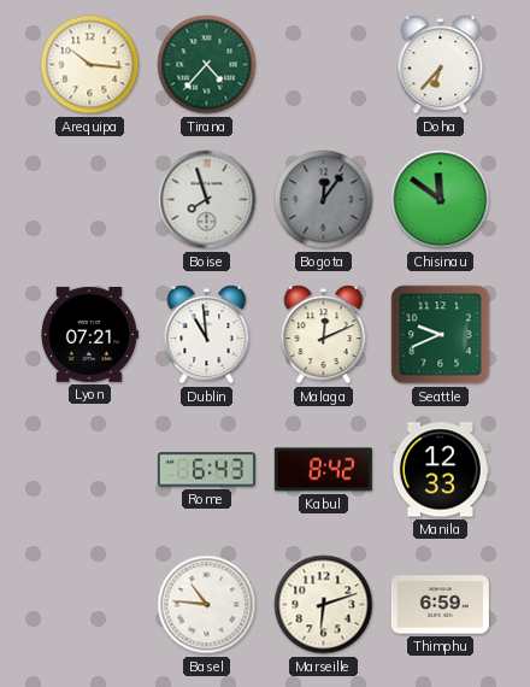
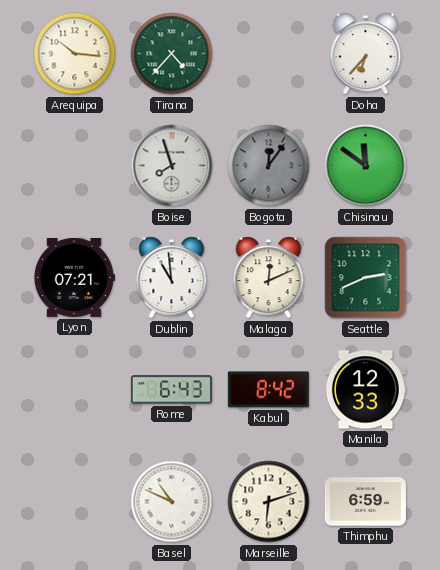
Seattle: 9:41 -> 2:41 (366, 278)
Basel: 10:46 -> 10:49 (172, 502)
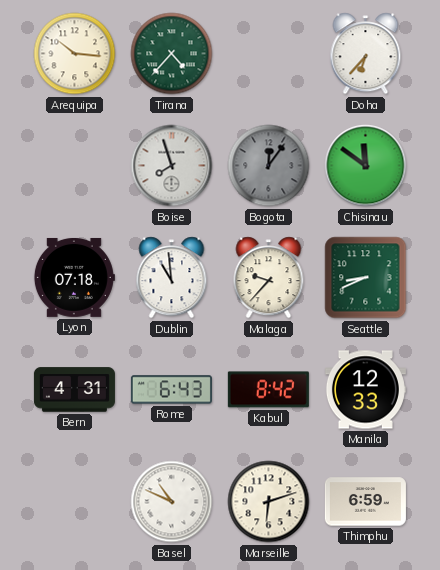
Lyon: 07:21 -> 07:18 (74, 277)
Malaga: 12:11 -> 9:37 (269, 278)
Seattle: 2:41 -> 8:41 (366, 278)
Bern: none -> 4:31 (74, 390)
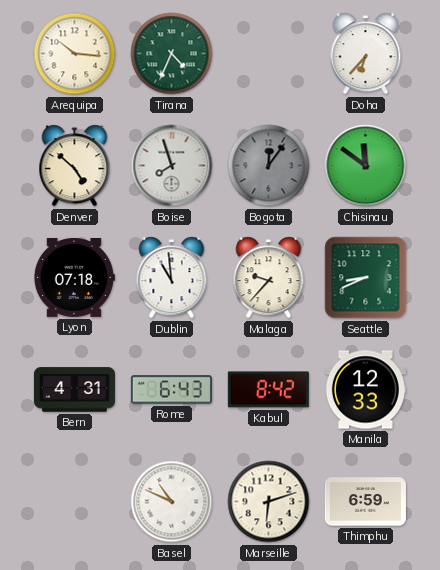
Tirana: 4:37 -> 4:34 (172, 54)
Denver: none -> 4:52 (75, 166)
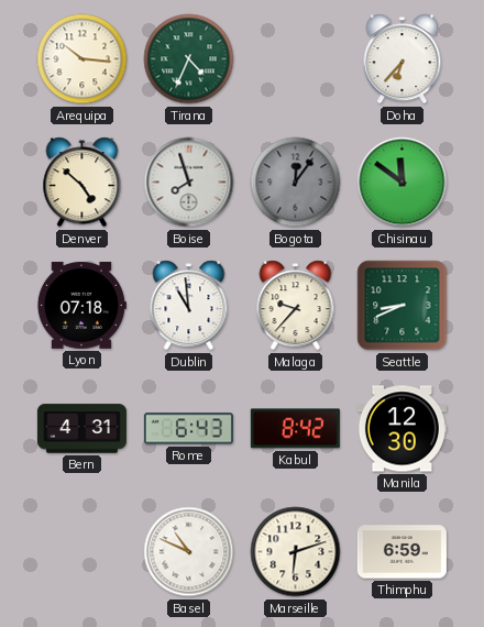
Manila: 12:33 -> 12:30 (402, 429)
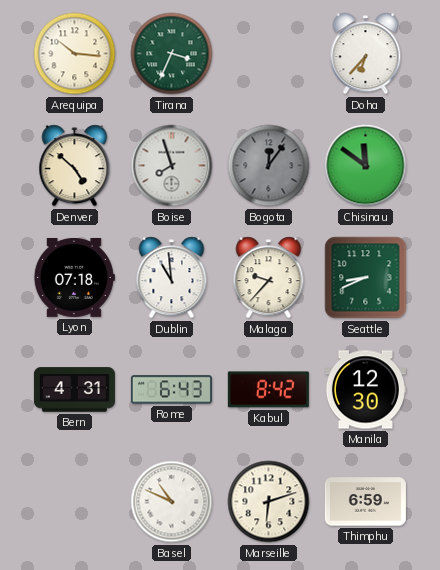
Tirana: 4:34 -> 3:34 (172, 54)
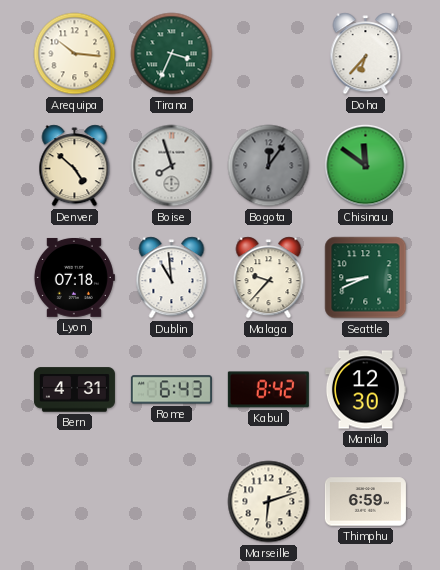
Basel: 10:49 -> none (172, 502)
